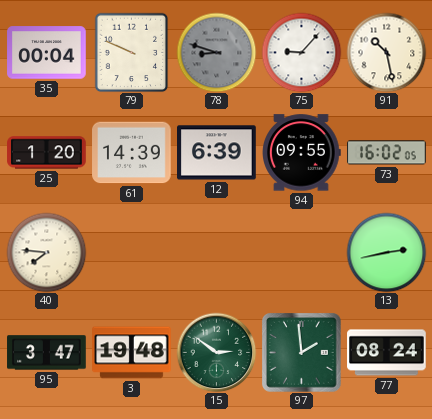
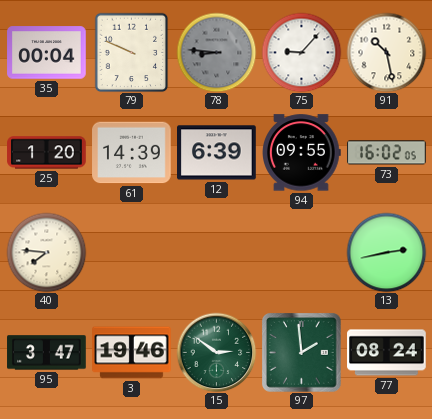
78: 8:48 -> 8:46 (216, 52)
3: 19:48 -> 19:46 (132, 353)
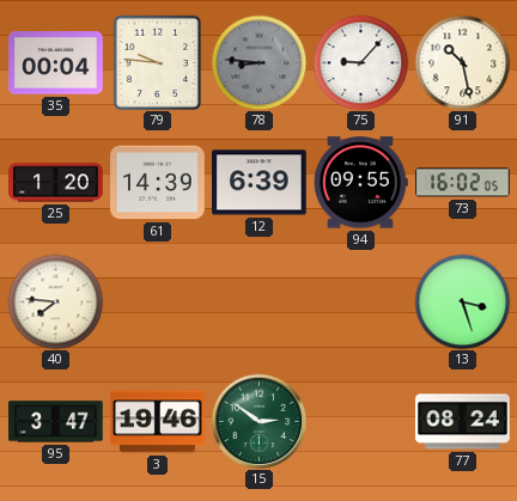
79: 9:49 -> 9:46 (158, 62)
13: 2:43 -> 3:27 (462, 301)
97: 1:59 -> none (302, 353)
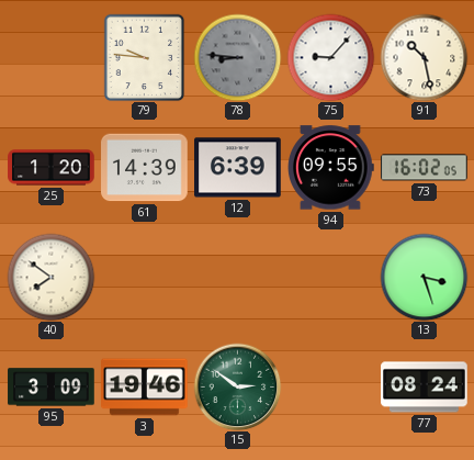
35: 00:04 -> none (56, 63)
40: 7:46 -> 7:51 (50, 277)
95: 3:47 -> 3:09 (52, 388)
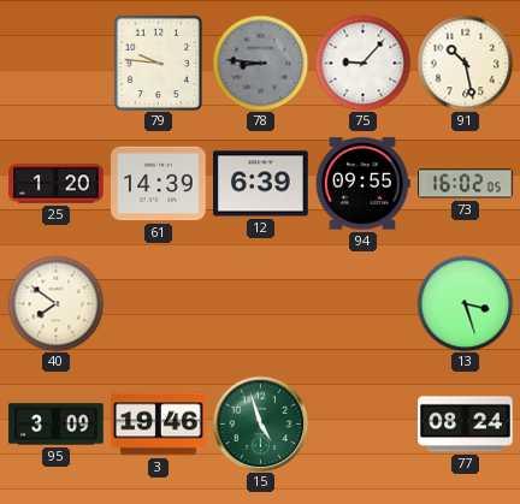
15: 2:51 -> 4:57 (260, 423)
